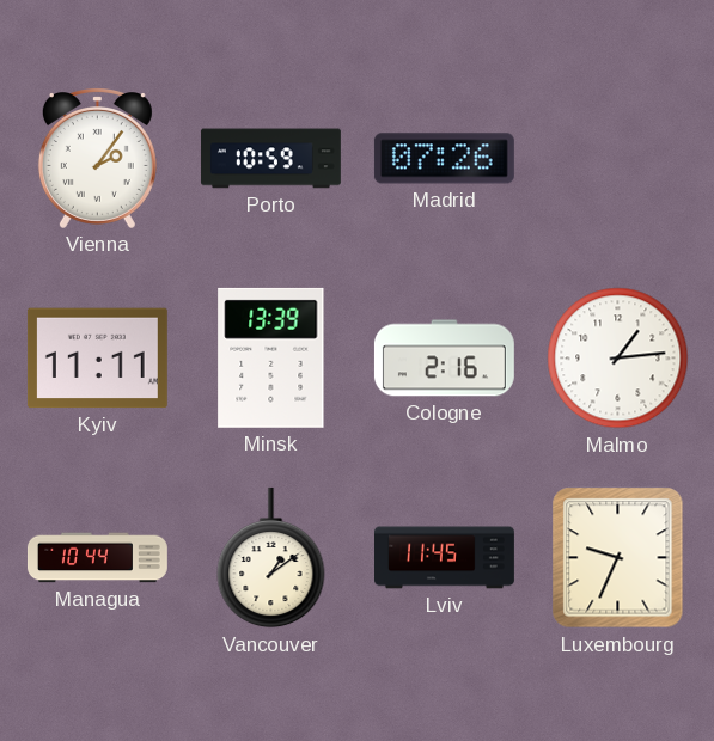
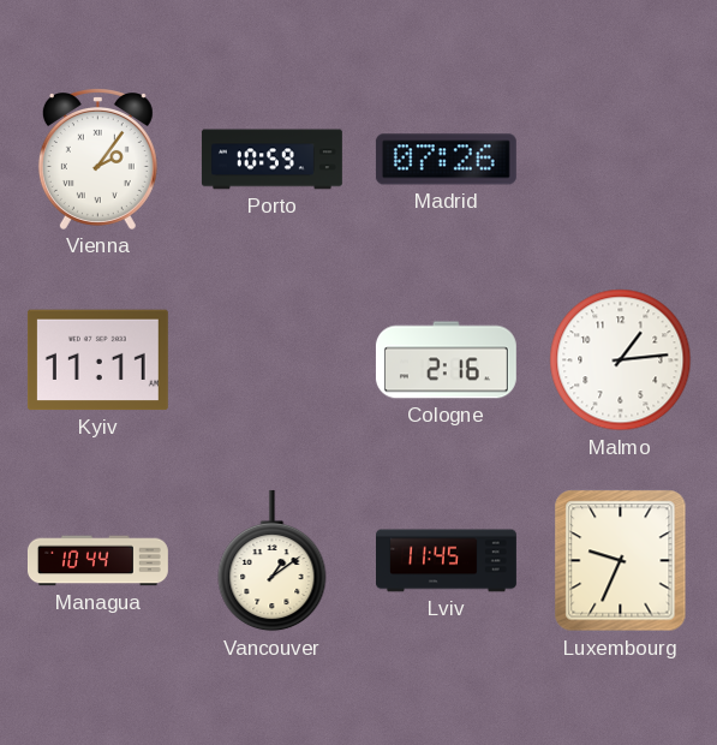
Minsk: 13:39 -> none (271, 357)
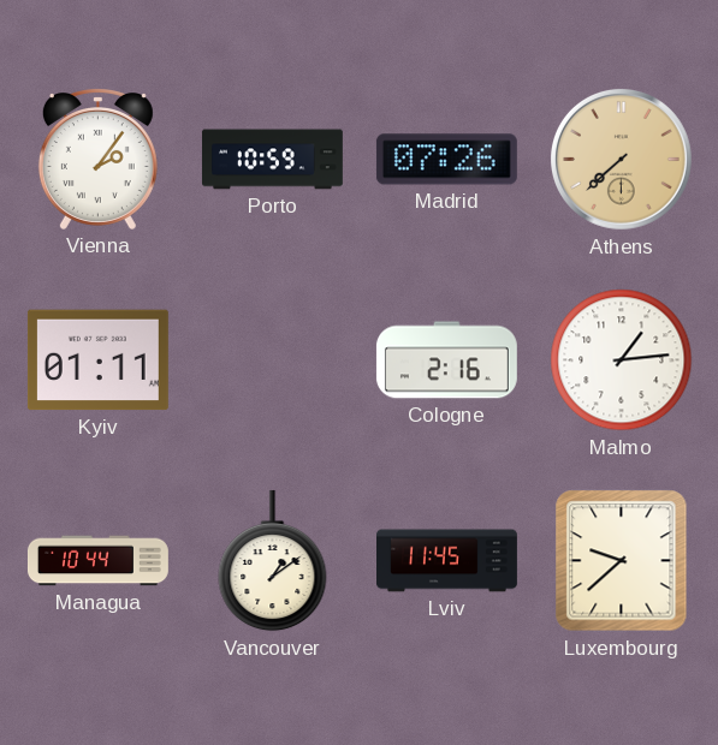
Athens: none -> 7:38 (621, 159)
Kyiv: 11:11 -> 01:11 (97, 360)
Luxembourg: 9:34 -> 9:38 (622, 561)
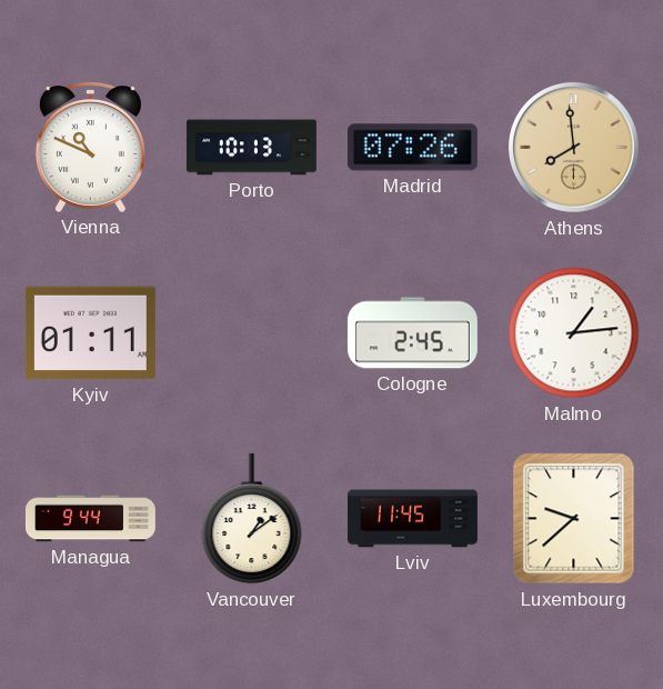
Vienna: 2:06 -> 10:49 (90, 148)
Porto: 10:59 -> 10:13 (251, 148)
Athens: 7:38 -> 7:59 (573, 147)
Cologne: 2:16 -> 2:45 (412, 333)
Managua: 10:44 -> 9:44 (90, 519)
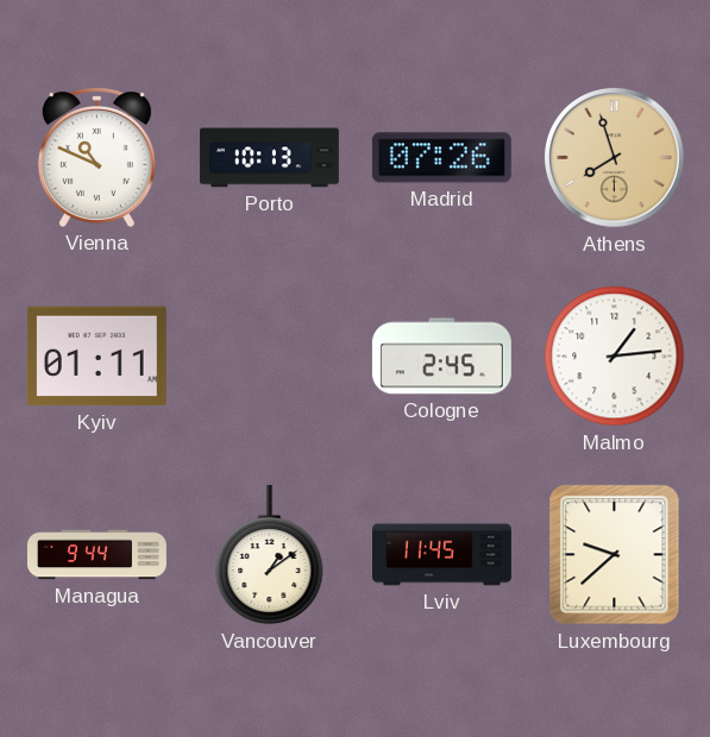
Athens: 7:59 -> 7:57 (614, 157)
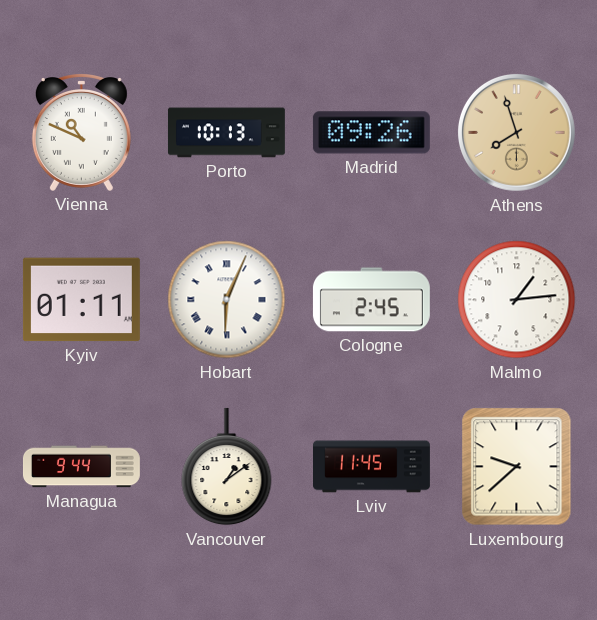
Madrid: 07:26 -> 09:26 (371, 133)
Hobart: none -> 6:04 (227, 300)
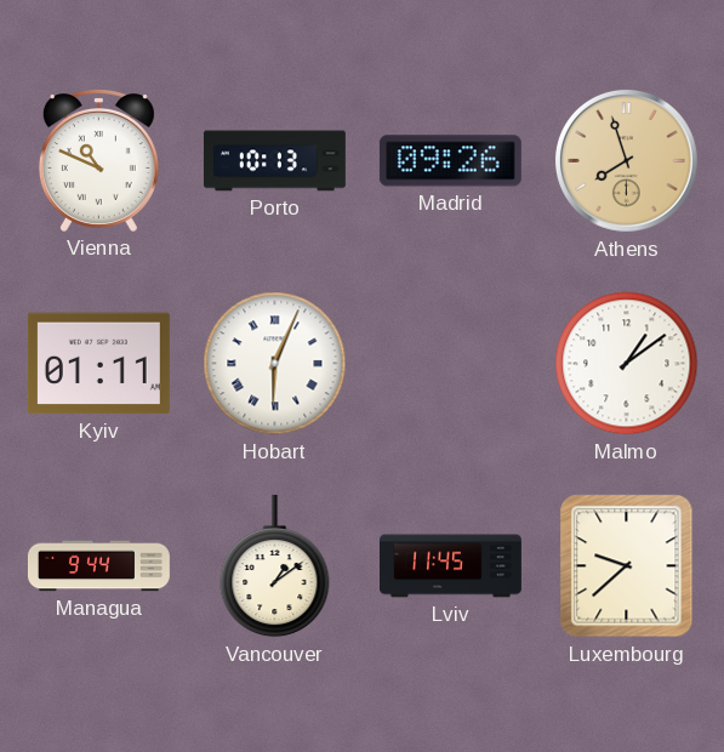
Cologne: 2:45 -> none (371, 300)
Malmo: 1:14 -> 1:09 (627, 364)
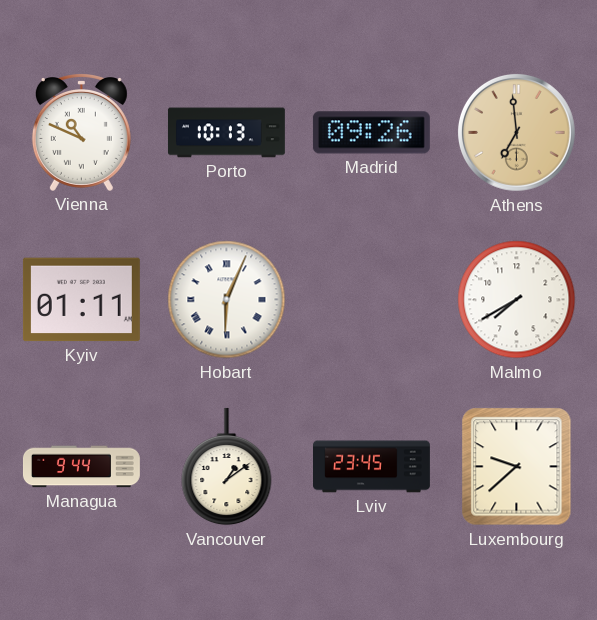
Athens: 7:57 -> 6:59 (516, 132)
Malmo: 1:09 -> 7:40 (517, 300)
Lviv: 11:45 -> 23:45 (372, 467)
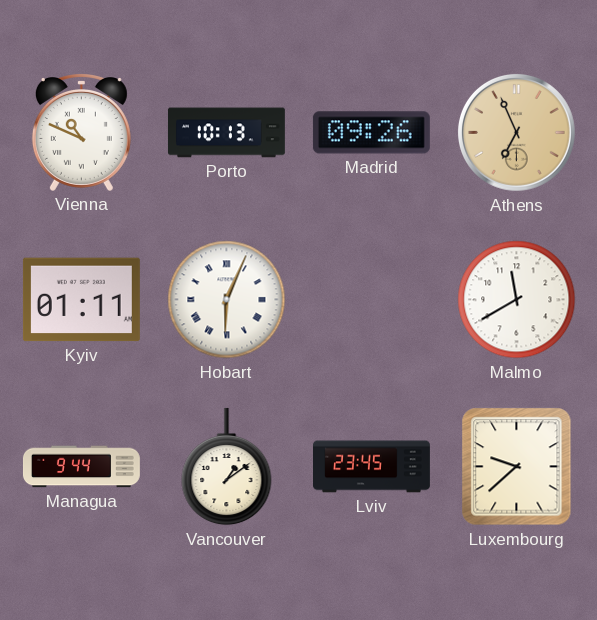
Athens: 6:59 -> 6:56 (516, 132)
Malmo: 7:40 -> 11:40 (517, 300)
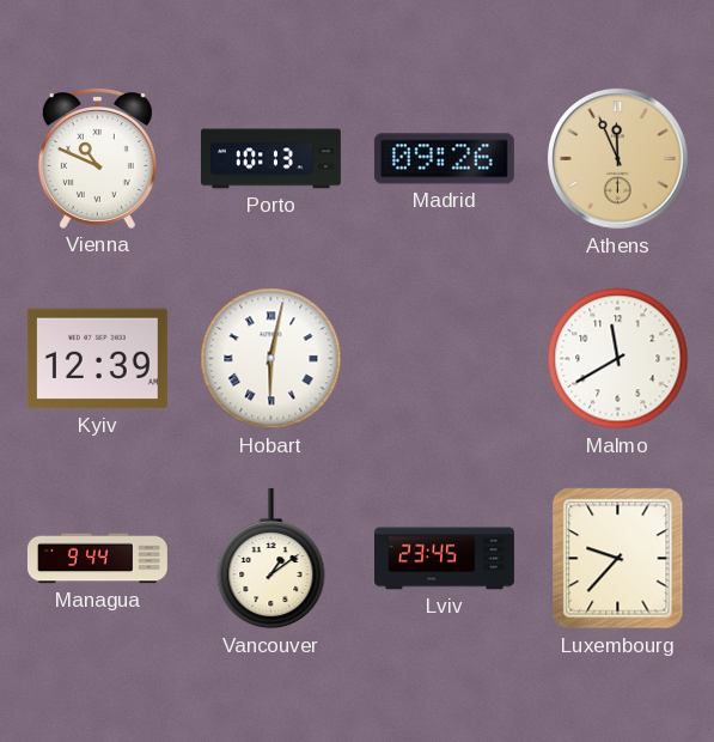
Athens: 6:56 -> 11:56 (617, 158)
Kyiv: 01:11 -> 12:39 (97, 359)
Hobart: 6:04 -> 6:02 (271, 359)
Luxembourg: 9:38 -> 9:37 (618, 559)
